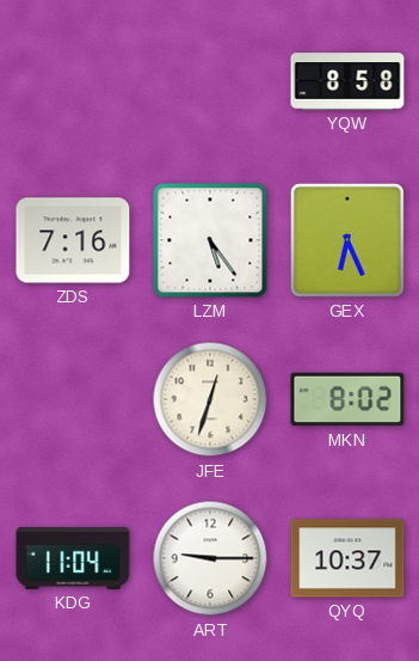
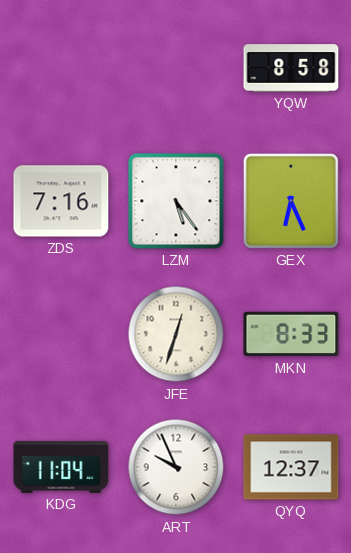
MKN: 8:02 -> 8:33 (291, 334)
ART: 9:15 -> 9:56 (176, 467)
QYQ: 10:37 -> 12:37 (291, 467)
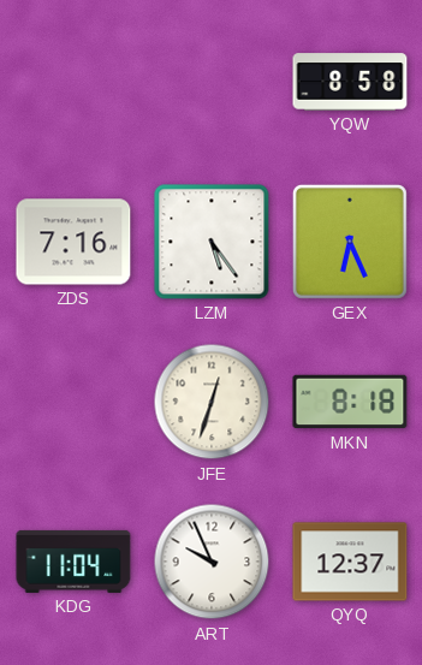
MKN: 8:33 -> 8:18 (350, 402)
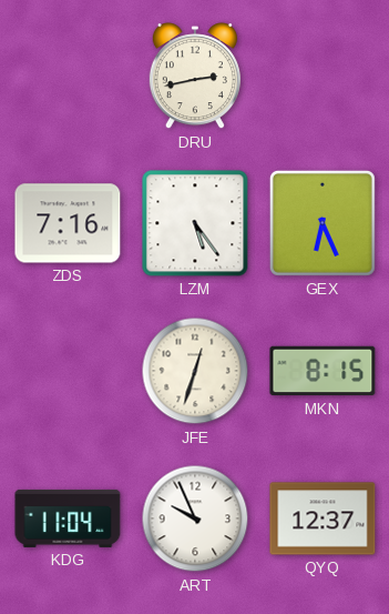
DRU: none -> 2:43 (195, 77)
YQW: 8:58 -> none (350, 82)
MKN: 8:18 -> 8:15 (323, 371)
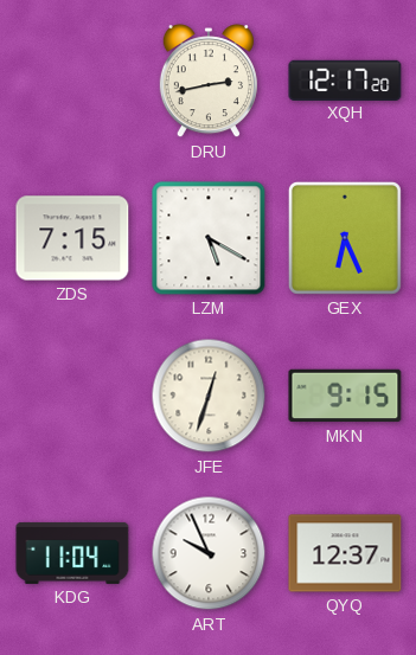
XQH: none -> 12:17 (345, 79)
ZDS: 7:16 -> 7:15 (72, 238)
LZM: 5:24 -> 5:20 (209, 238)
MKN: 8:15 -> 9:15 (345, 396)
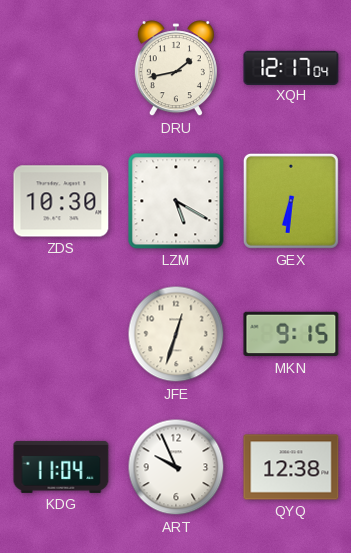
DRU: 2:43 -> 1:43 (176, 69)
XQH: 12:17:20 -> 12:17:04 (291, 67)
ZDS: 7:15 -> 10:30 (61, 201)
GEX: 6:26 -> 6:31 (291, 201)
QYQ: 12:37 -> 12:38 (291, 467)
